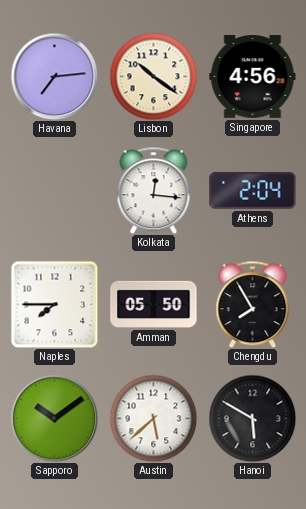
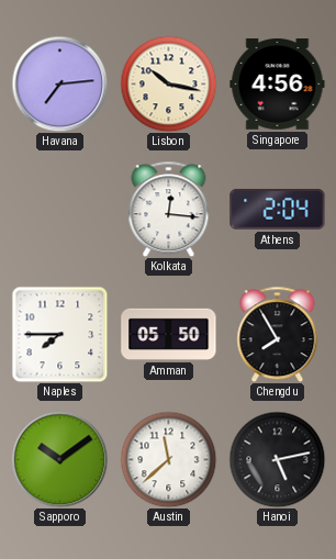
Lisbon: 10:21 -> 10:17 (168, 83)
Austin: 5:38 -> 11:38 (168, 459)
Hanoi: 5:50 -> 5:13 (277, 459)
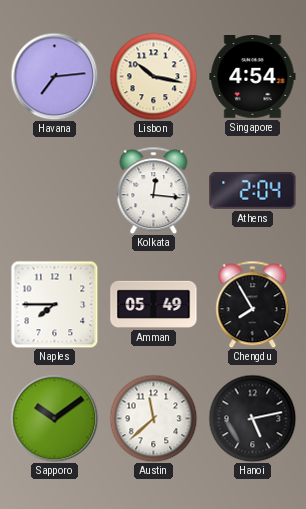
Singapore: 4:56 -> 4:54 (253, 77)
Amman: 05:50 -> 05:49 (154, 304)
